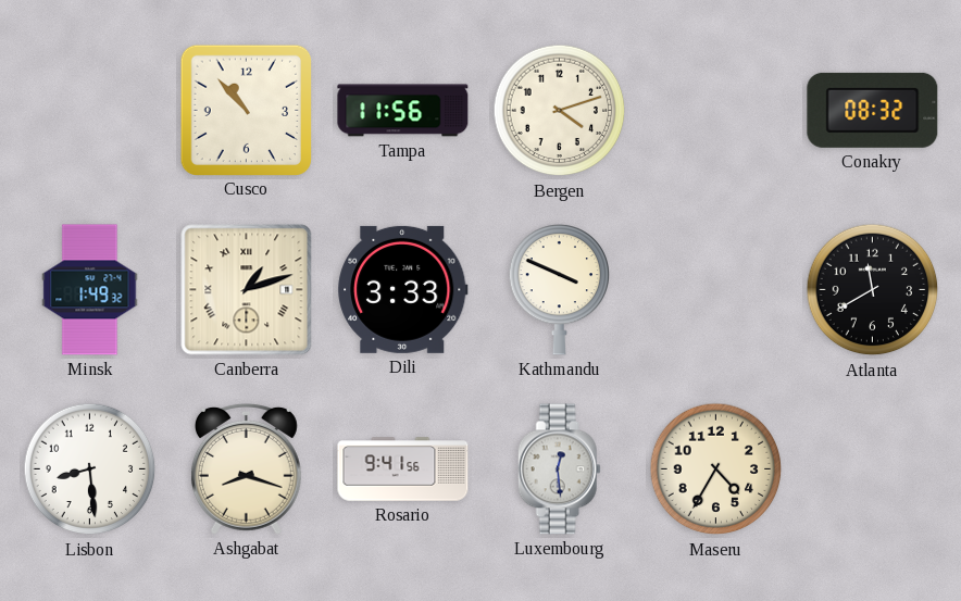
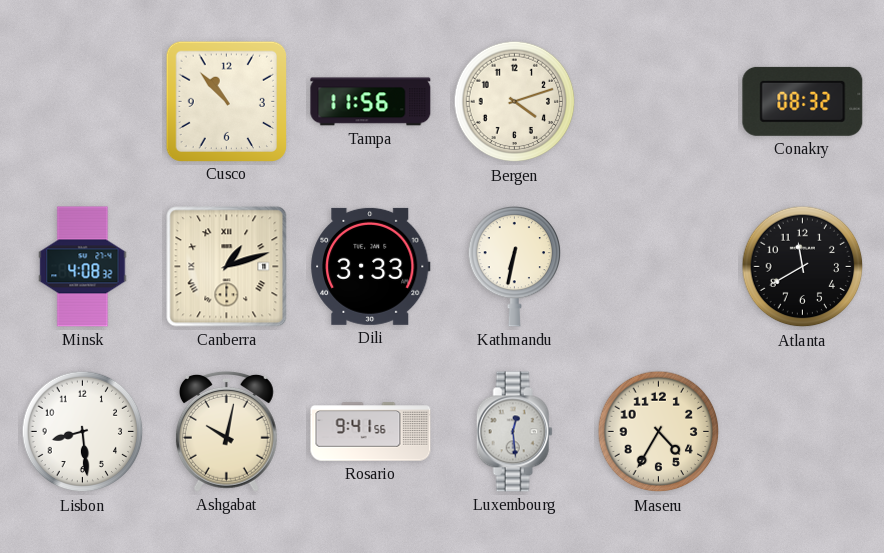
Minsk: 1:49 -> 4:08 (83, 267)
Kathmandu: 3:49 -> 6:32 (514, 266)
Ashgabat: 8:18 -> 10:02 (226, 431)
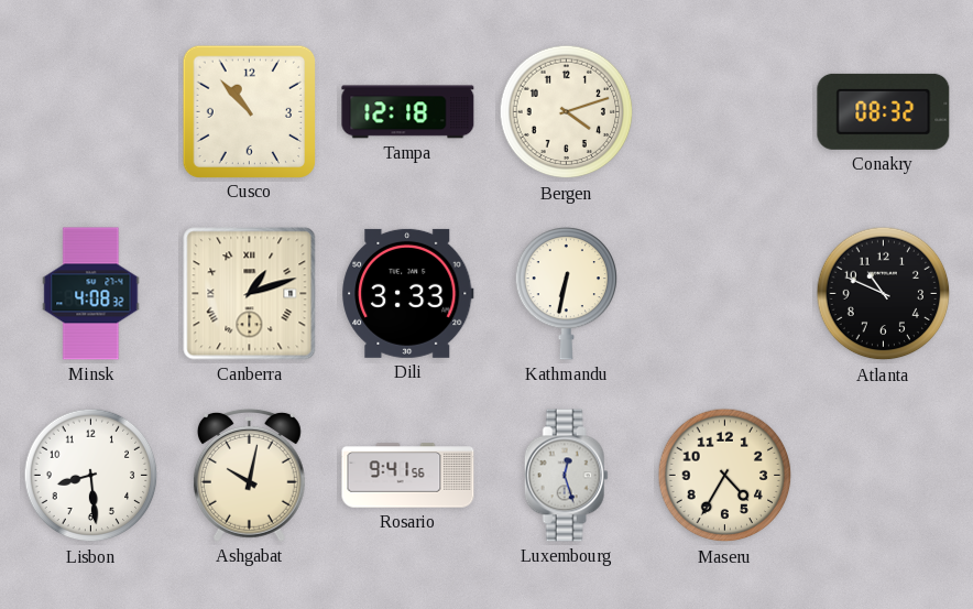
Tampa: 11:56 -> 12:18 (408, 112)
Atlanta: 11:40 -> 10:49 (884, 294)
Luxembourg: 12:29 -> 12:27 (566, 476)
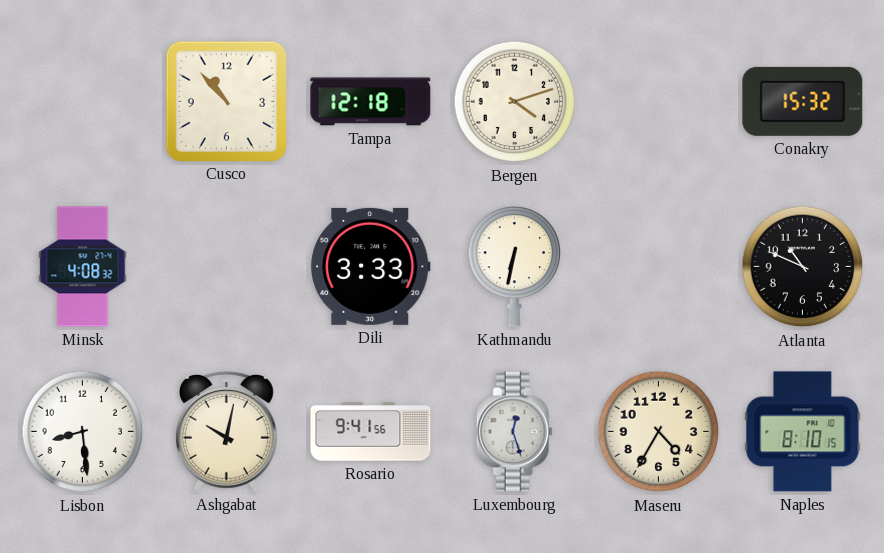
Conakry: 08:32 -> 15:32 (803, 101)
Canberra: 1:12 -> none (250, 294)
Naples: none -> 8:10 (803, 432)
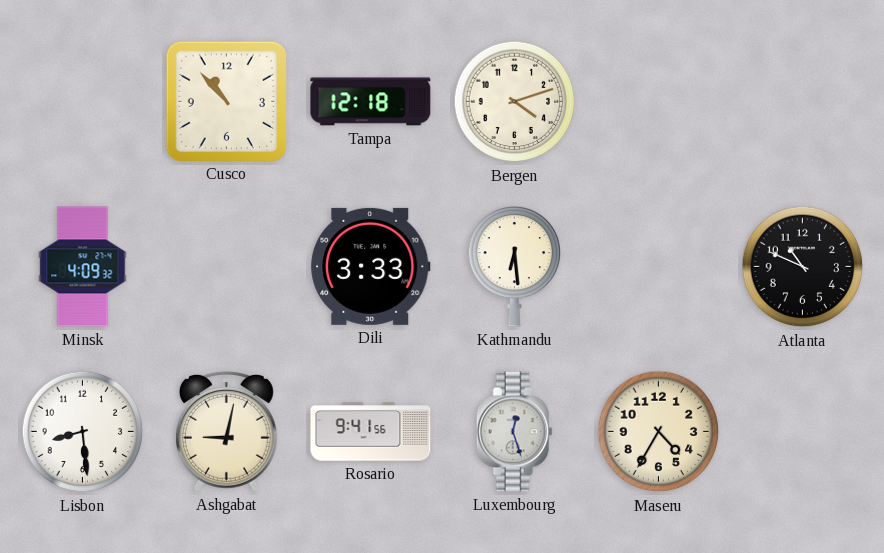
Conakry: 15:32 -> none (803, 101)
Minsk: 4:08 -> 4:09 (83, 267)
Kathmandu: 6:32 -> 6:29 (514, 266)
Ashgabat: 10:02 -> 9:02 (226, 431)
Naples: 8:10 -> none (803, 432)
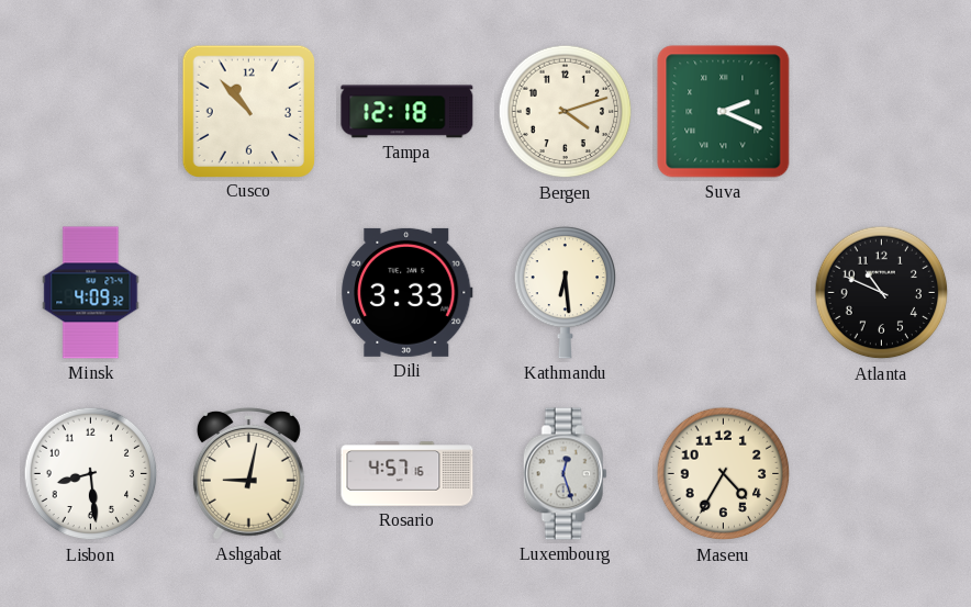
Suva: none -> 2:19 (724, 112)
Rosario: 9:41 -> 4:57 (408, 474)
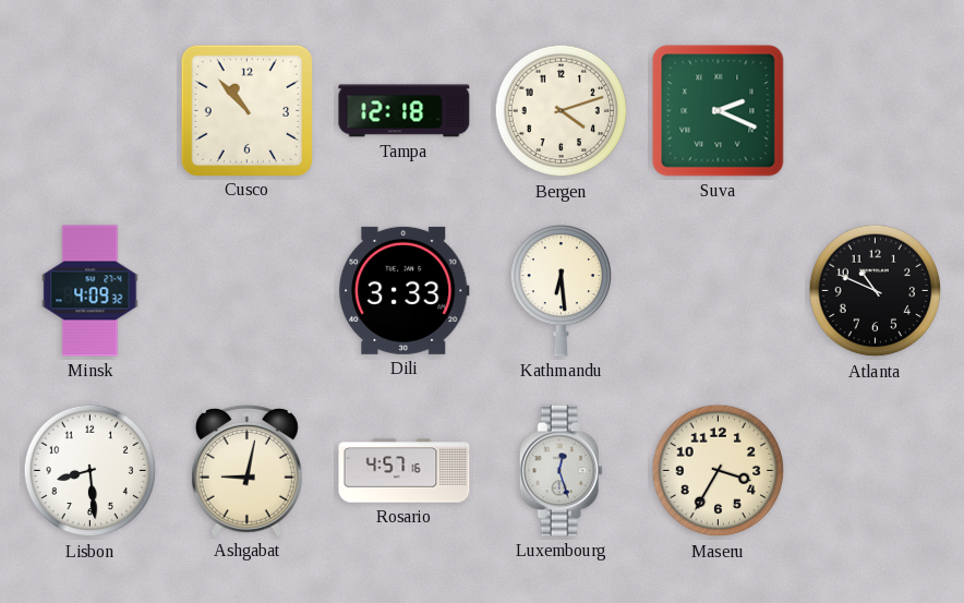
Maseru: 4:35 -> 3:35 (719, 471)
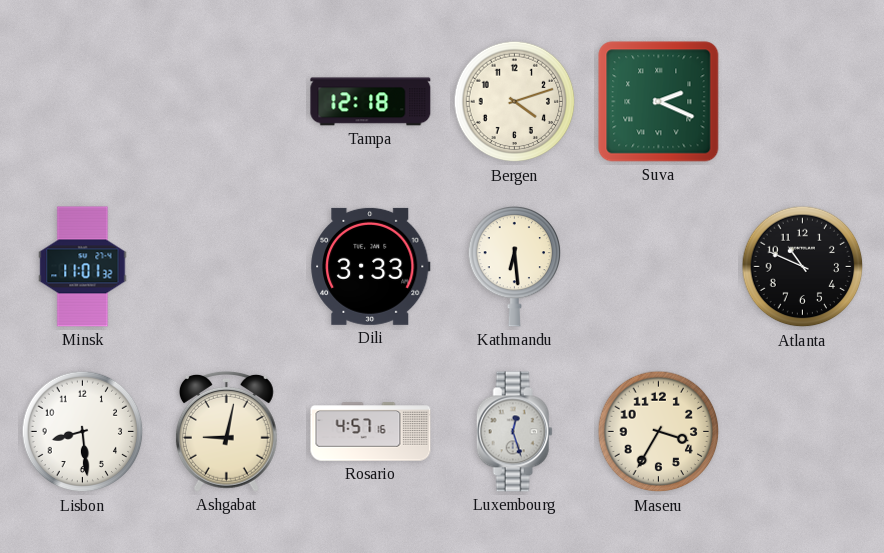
Cusco: 10:53 -> none (246, 110)
Minsk: 4:09 -> 11:01 (83, 267)
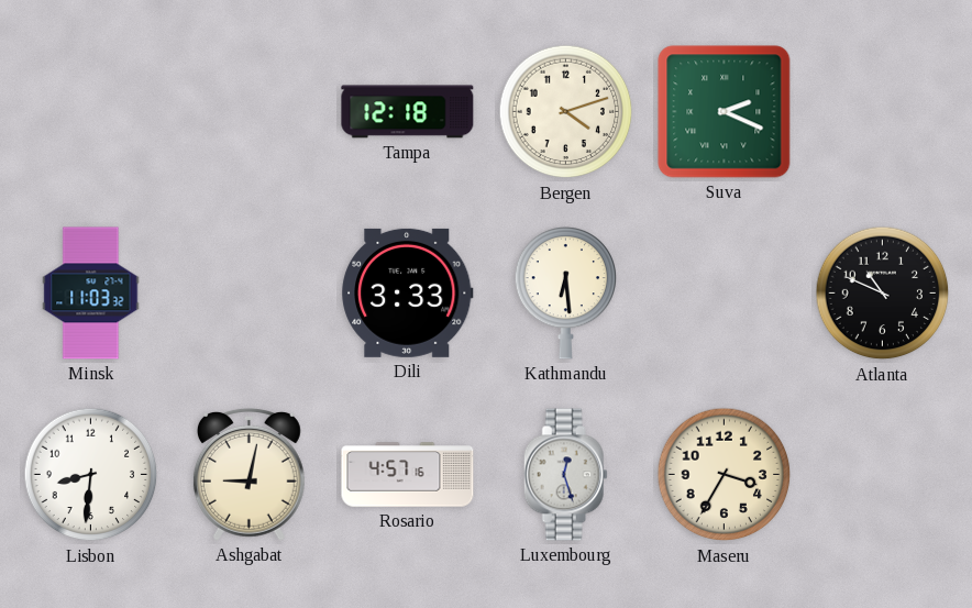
Minsk: 11:01 -> 11:03 (91, 294)
Lisbon: 8:29 -> 8:31 (91, 475)
